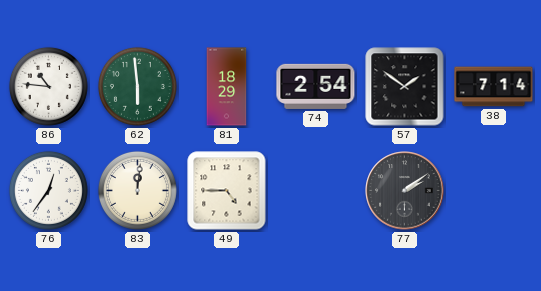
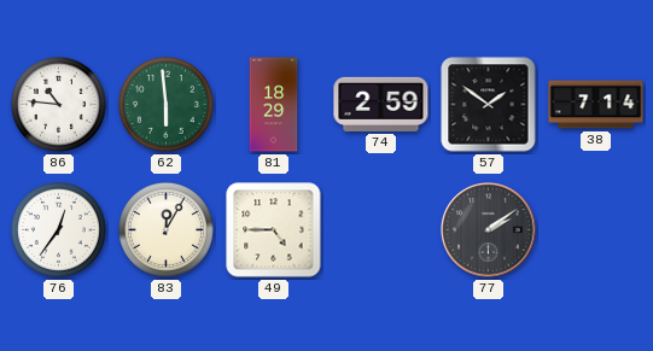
74: 2:54 -> 2:59 (381, 104)
83: 12:01 -> 12:05 (165, 229)
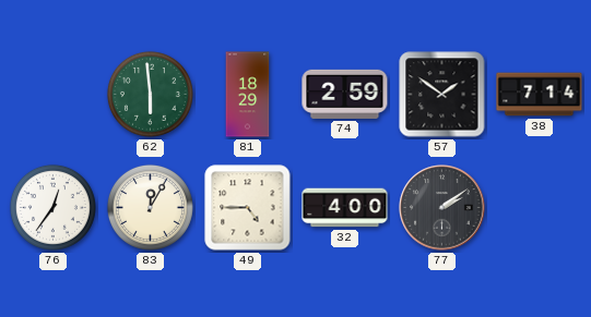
86: 10:46 -> none (58, 104)
32: none -> 4:00 (345, 208)
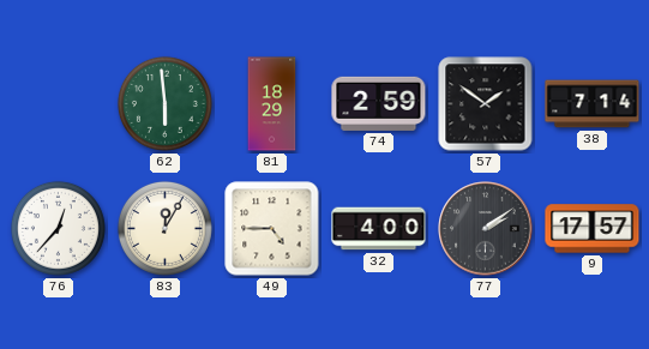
76: 12:36 -> 12:37 (58, 228)
9: none -> 17:57 (593, 229)
